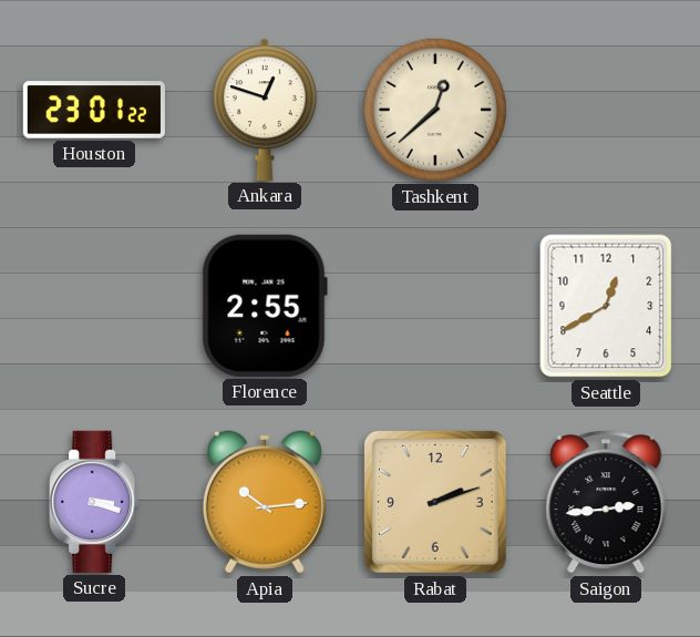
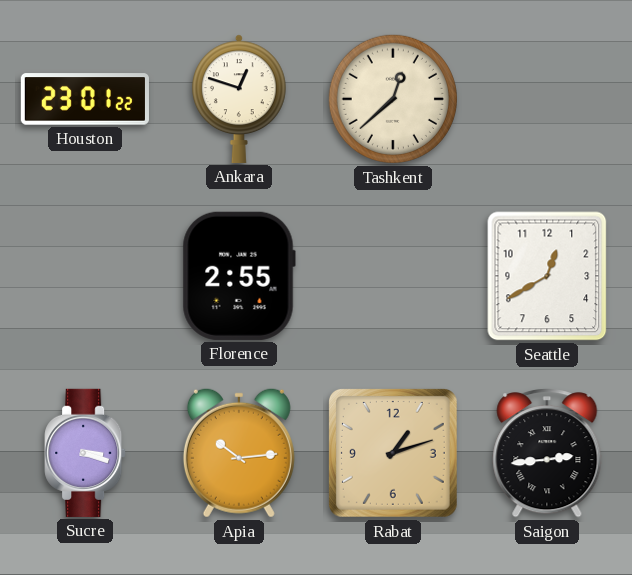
Rabat: 2:12 -> 1:12 (393, 453)
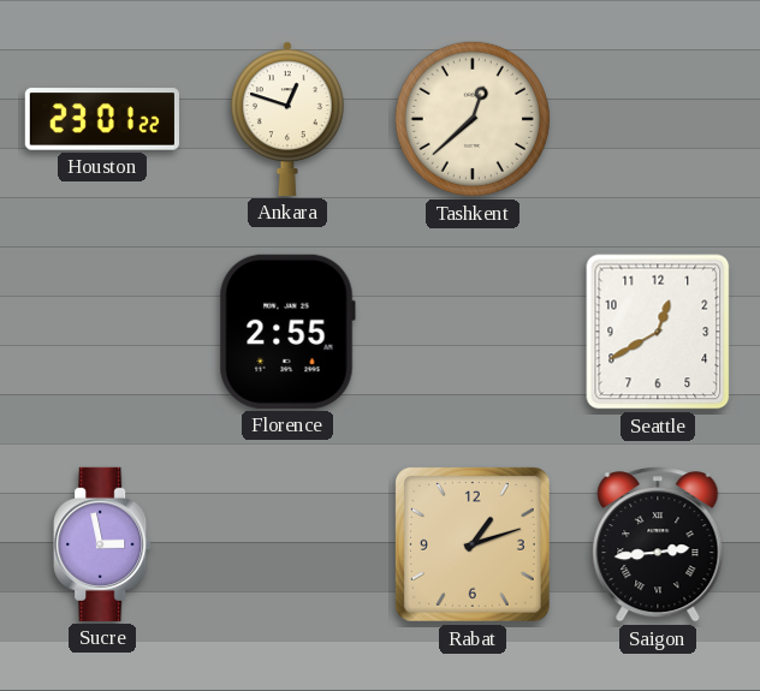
Sucre: 3:18 -> 2:58 (102, 544)
Apia: 10:14 -> none (239, 453)
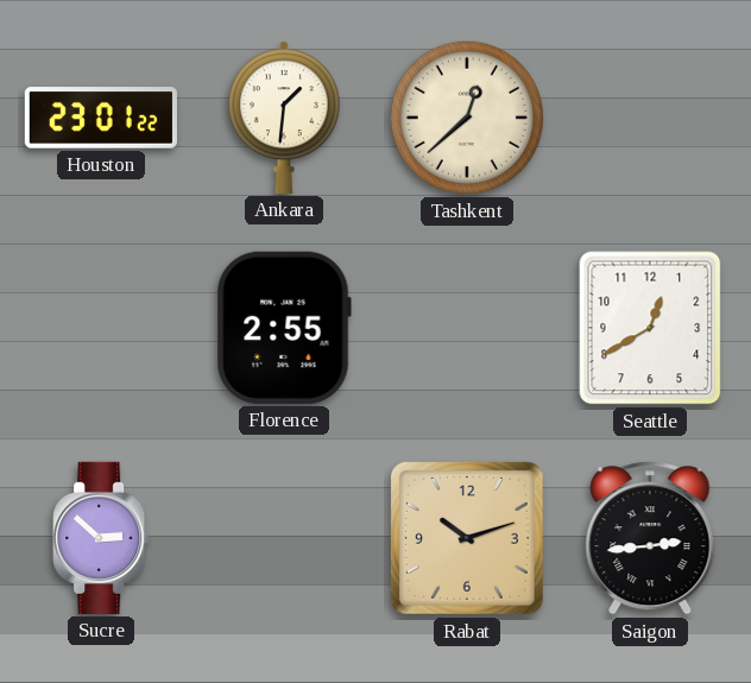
Ankara: 12:48 -> 1:31 (284, 118)
Sucre: 2:58 -> 2:52 (101, 538)
Rabat: 1:12 -> 10:12 (467, 538)
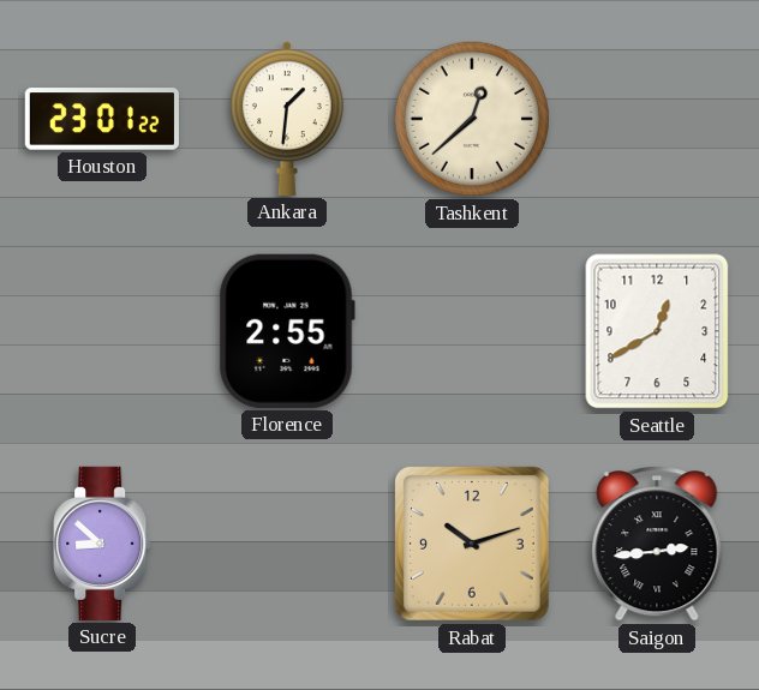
Sucre: 2:52 -> 8:52 (102, 544)
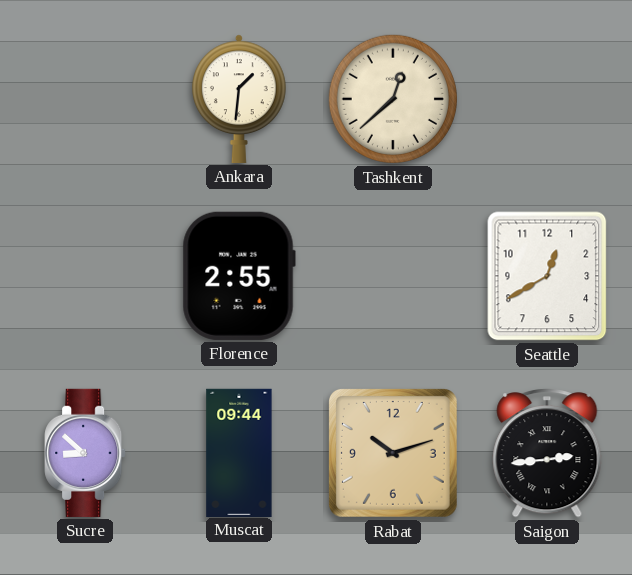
Houston: 23:01 -> none (102, 119)
Muscat: none -> 09:44 (239, 452)
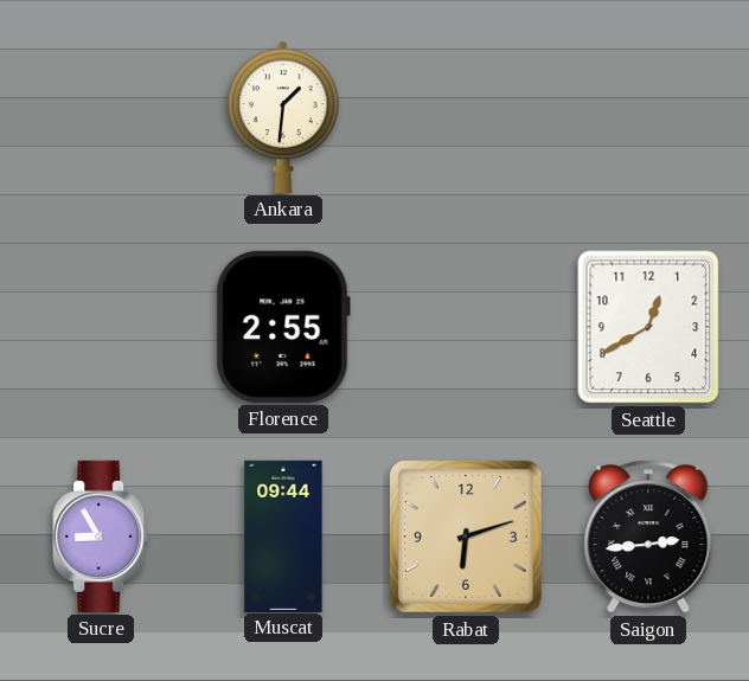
Tashkent: 12:38 -> none (393, 99)
Sucre: 8:52 -> 8:55 (101, 537)
Rabat: 10:12 -> 6:12 (466, 537)
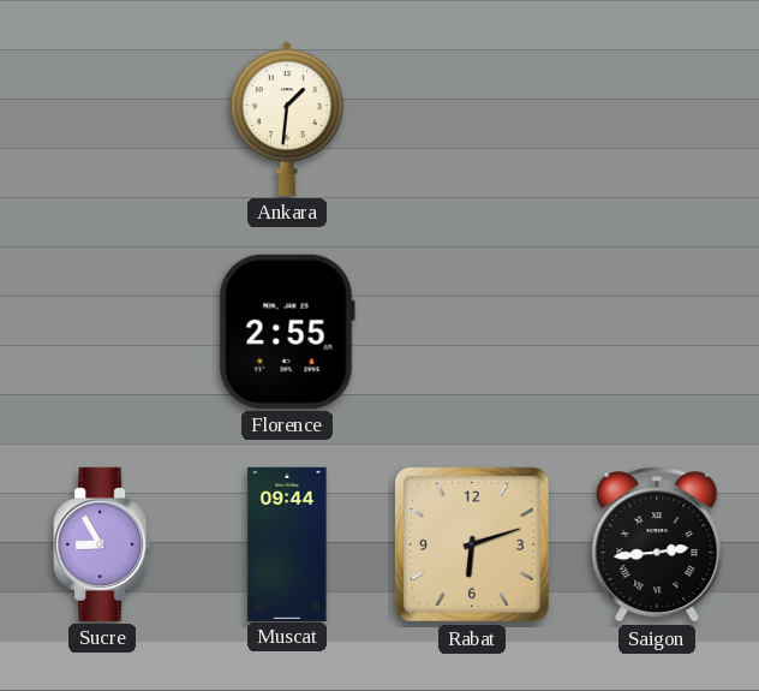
Seattle: 12:40 -> none (648, 327)
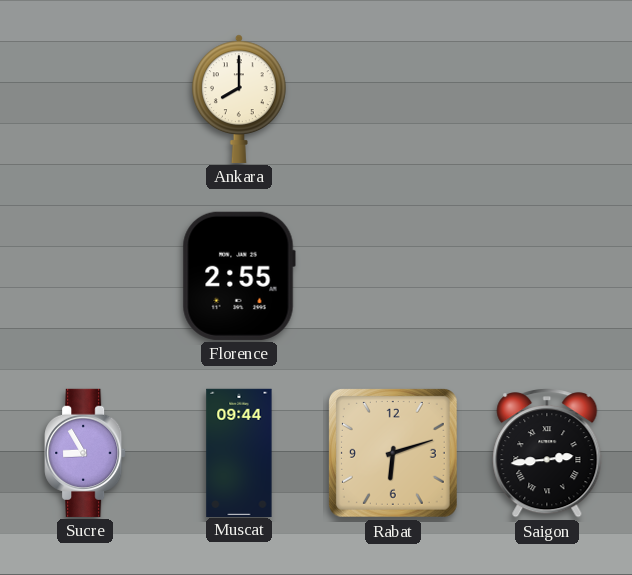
Ankara: 1:31 -> 8:00 (239, 99)
